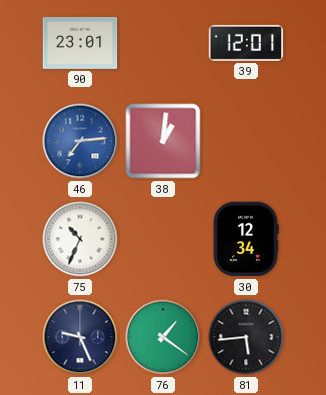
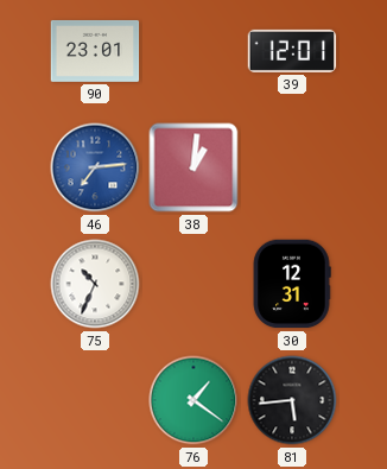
30: 12:34 -> 12:31 (292, 284)
11: 9:26 -> none (80, 337)
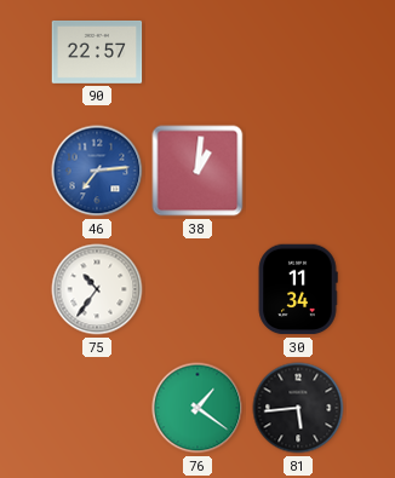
90: 23:01 -> 22:57 (97, 52)
39: 12:01 -> none (292, 51)
75: 10:34 -> 10:36 (97, 289)
30: 12:31 -> 11:34 (298, 289)
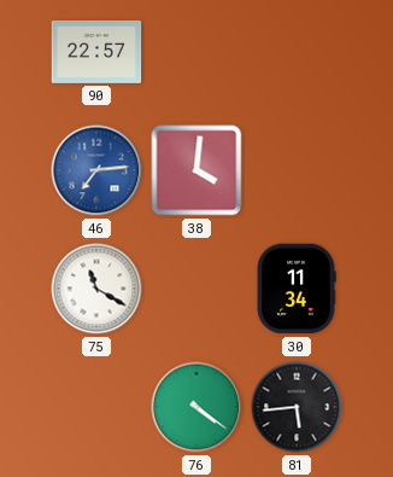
38: 1:01 -> 4:01 (196, 170)
75: 10:36 -> 11:20 (96, 289)
76: 1:21 -> 4:21 (196, 407)
